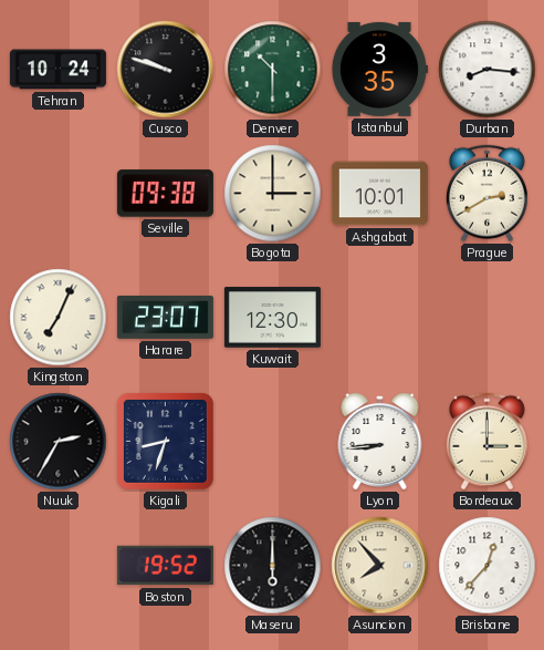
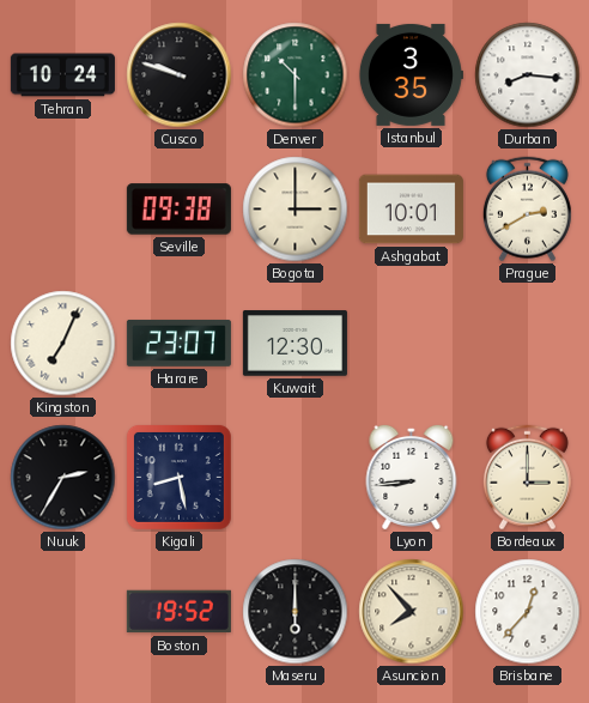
Kigali: 8:33 -> 8:28 (178, 477)
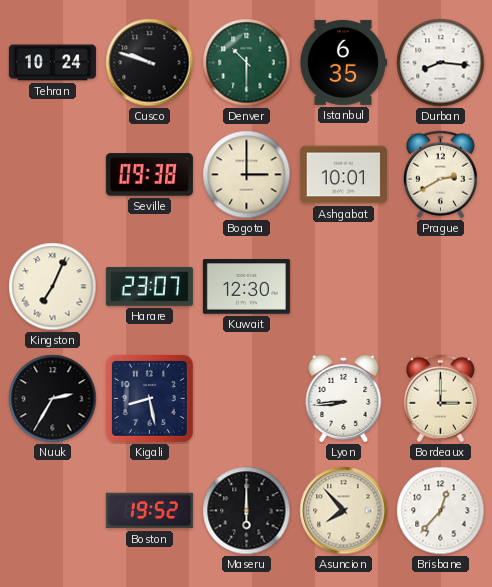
Istanbul: 3:35 -> 6:35 (343, 62)
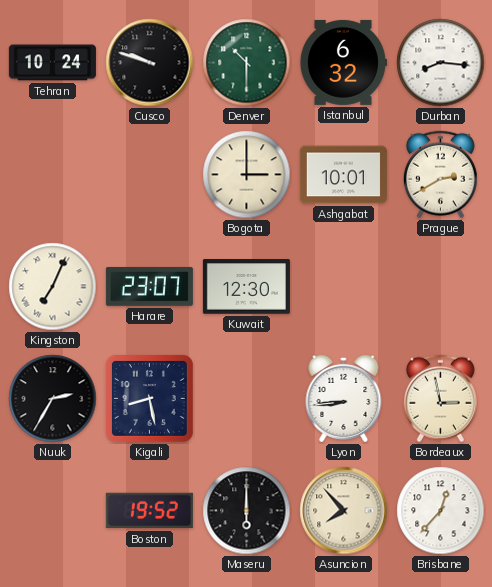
Istanbul: 6:35 -> 6:32 (343, 62)
Seville: 09:38 -> none (149, 175)
Bordeaux: 3:00 -> 2:58 (440, 399)
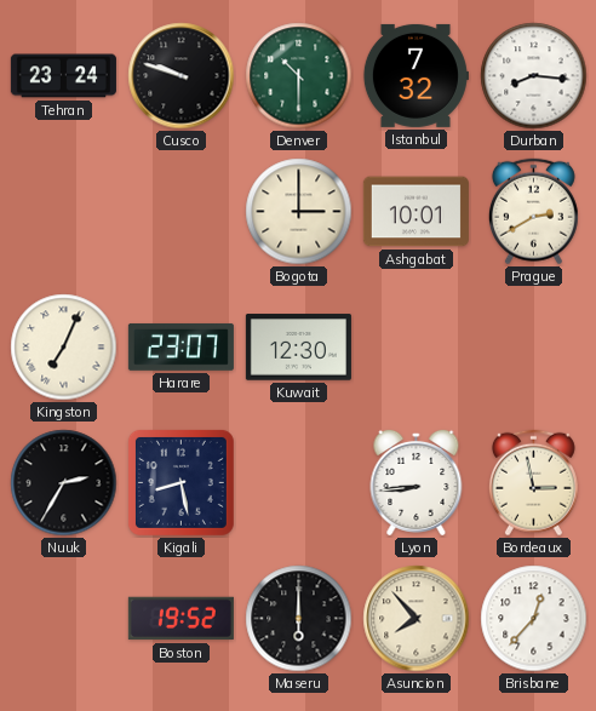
Tehran: 10:24 -> 23:24 (63, 76)
Istanbul: 6:32 -> 7:32 (416, 75)
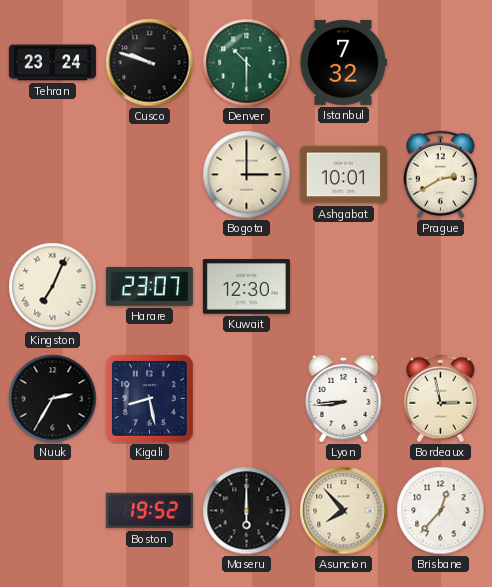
Durban: 8:16 -> none (534, 76)
